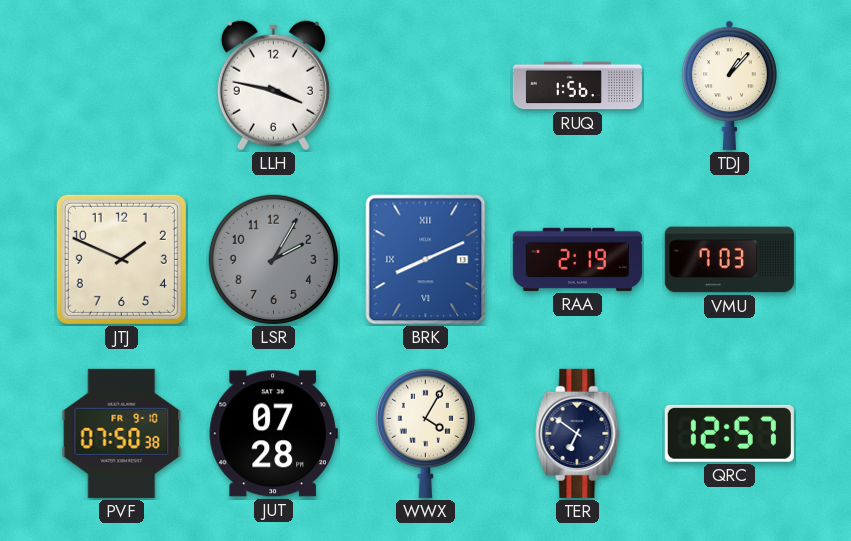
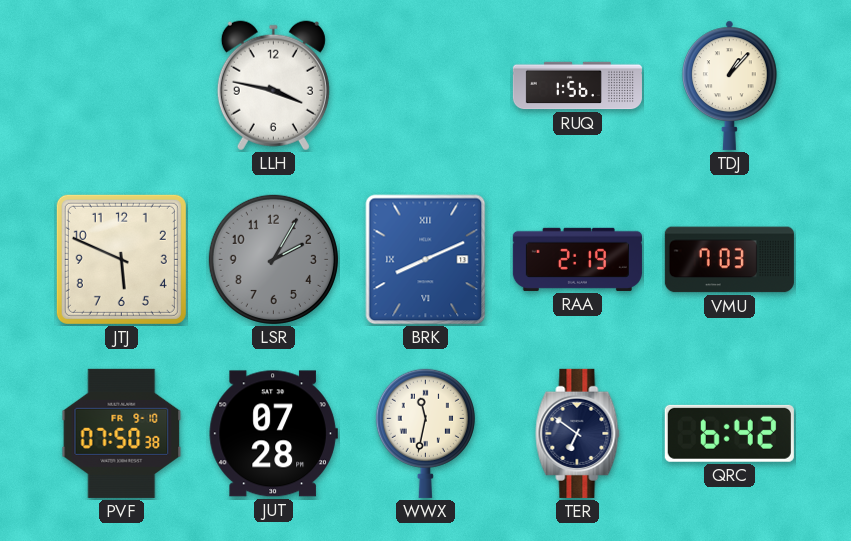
JTJ: 1:49 -> 5:49 (121, 259)
WWX: 4:05 -> 11:32 (425, 433)
QRC: 12:57 -> 6:42 (729, 433)
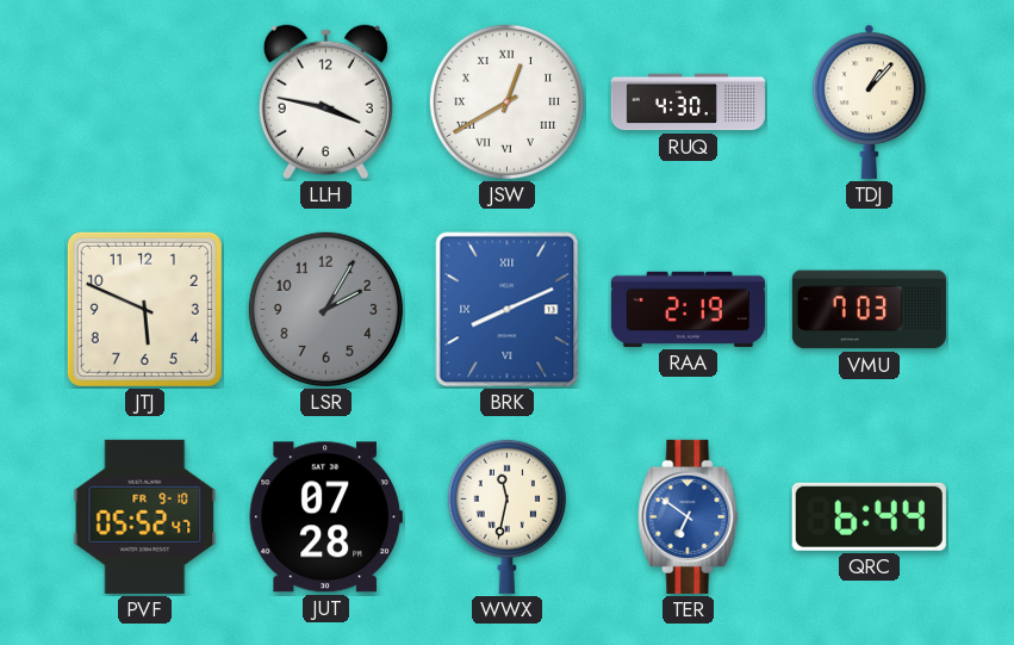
JSW: none -> 12:40 (506, 101)
RUQ: 1:56 -> 4:30 (688, 103)
PVF: 07:50 -> 05:52 (145, 516)
TER dial: navy -> blue (689, 516)
QRC: 6:42 -> 6:44 (869, 516)
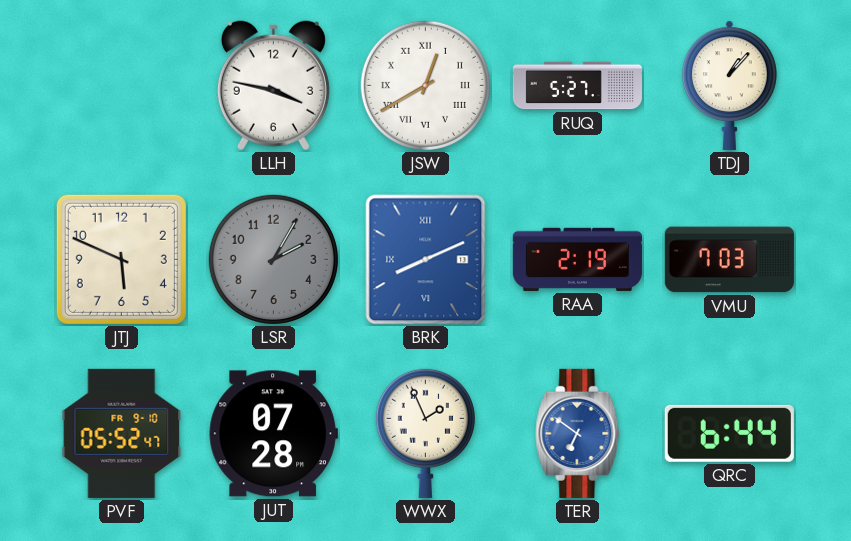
RUQ: 4:30 -> 5:27 (577, 86)
WWX: 11:32 -> 1:56 (425, 433)
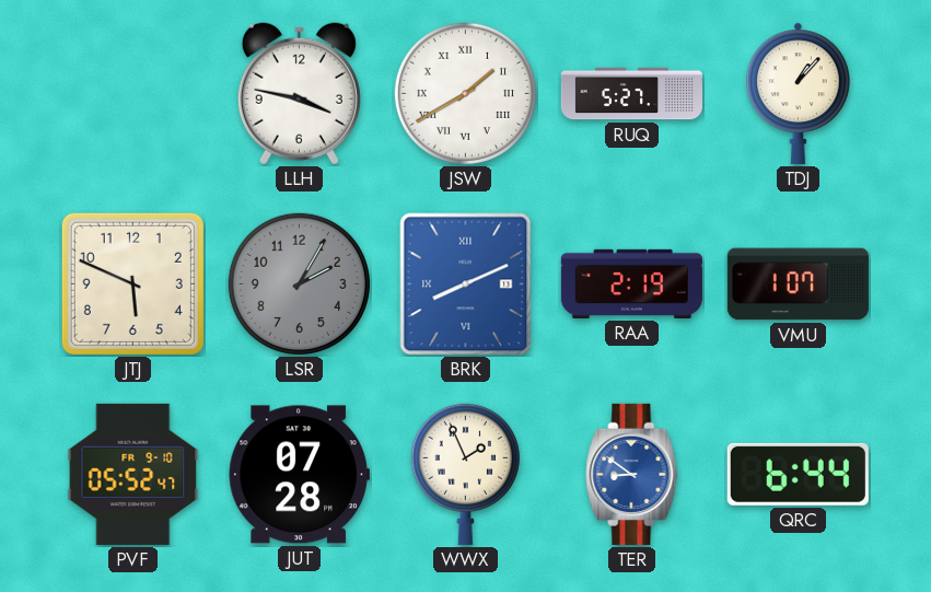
JSW: 12:40 -> 1:40 (465, 93)
VMU: 7:03 -> 1:07 (798, 285)
TER: 6:51 -> 8:51 (632, 474)
